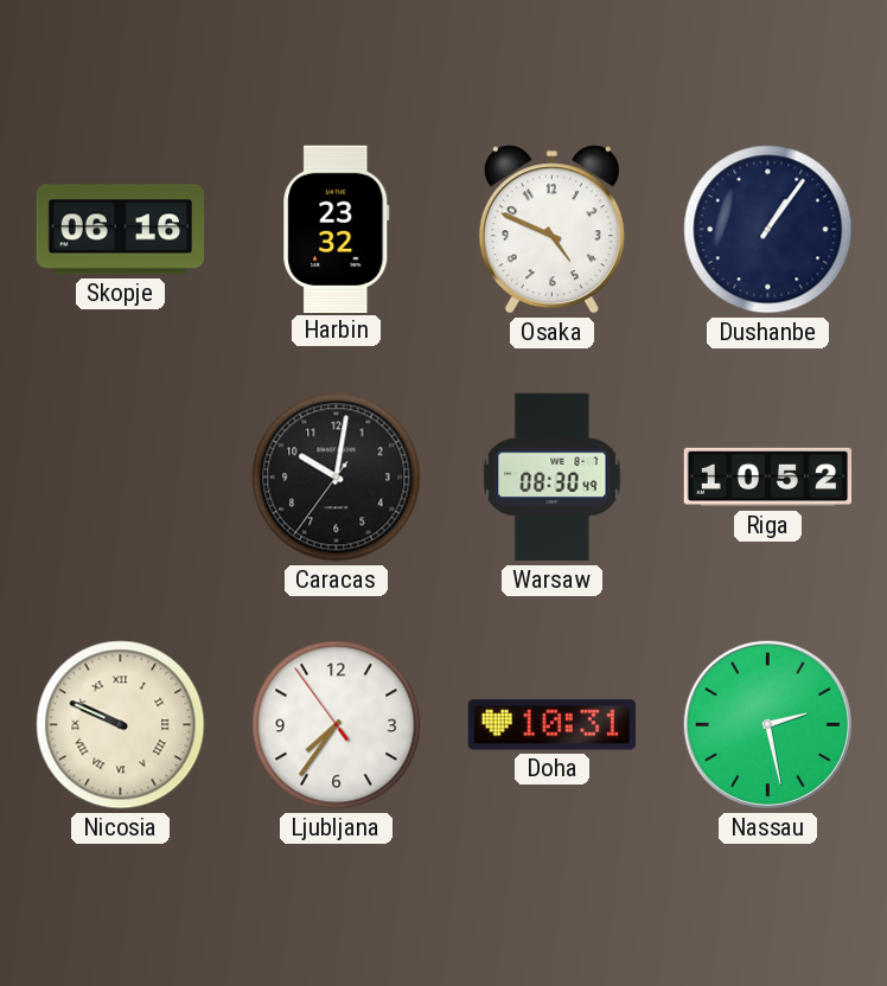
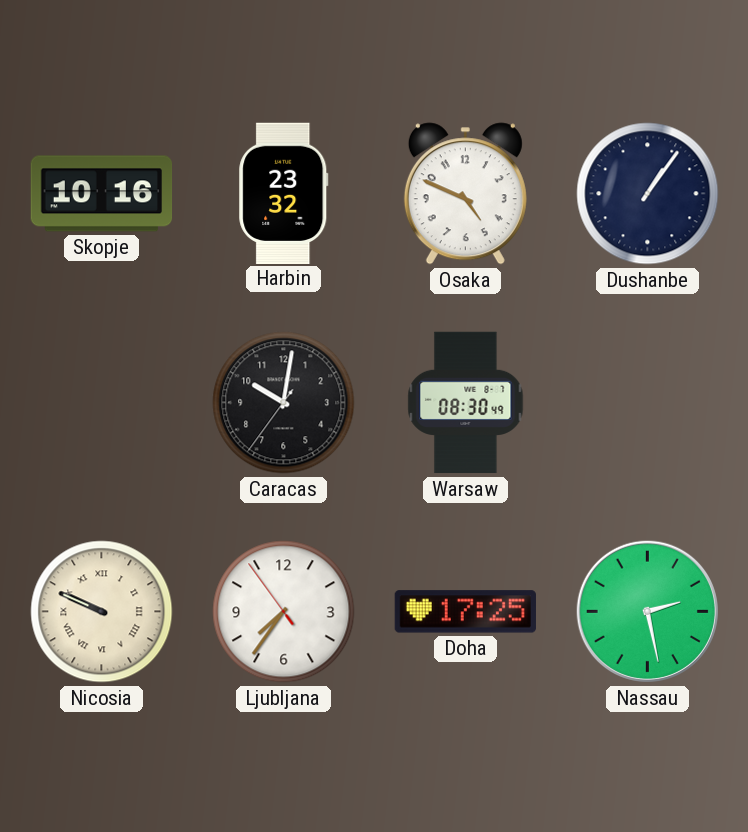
Skopje: 06:16 -> 10:16 (102, 194)
Riga: 10:52 -> none (768, 478)
Doha: 10:31 -> 17:25 (465, 612)
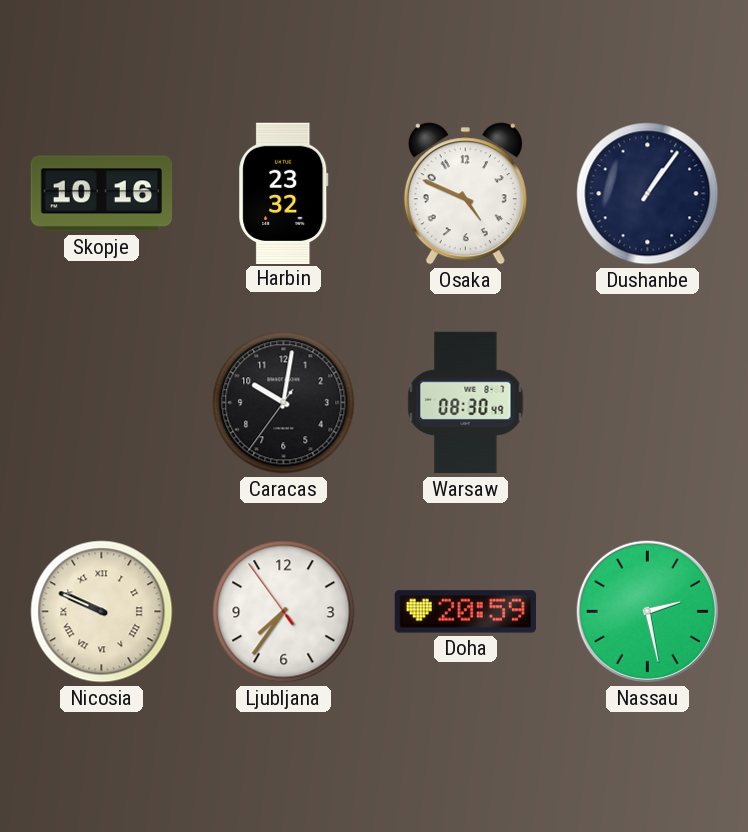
Doha: 17:25 -> 20:59 (465, 612)
